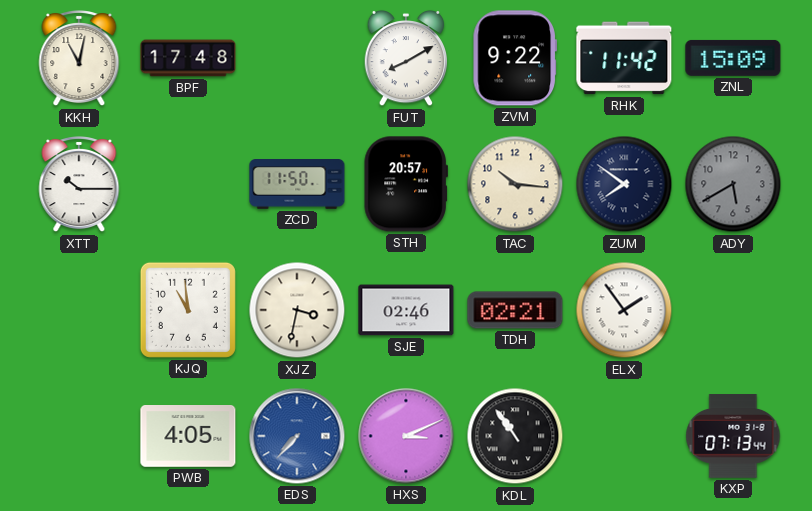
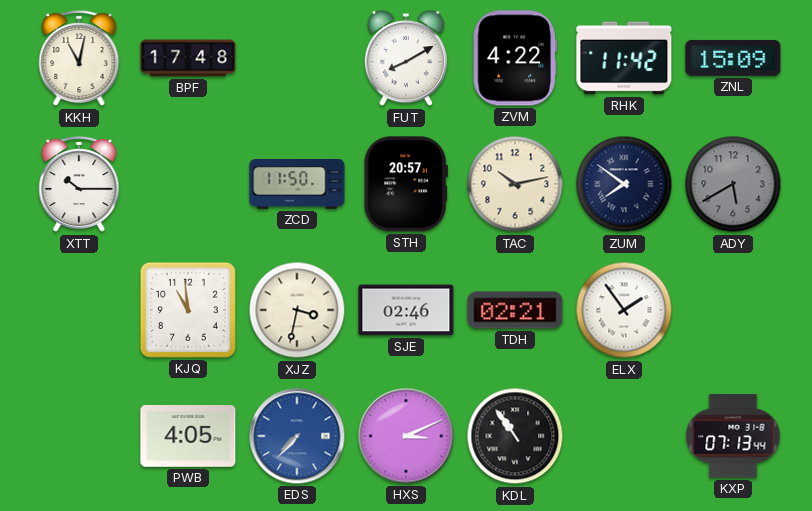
ZVM: 9:22 -> 4:22 (514, 58)
TAC: 10:16 -> 10:13 (515, 184)
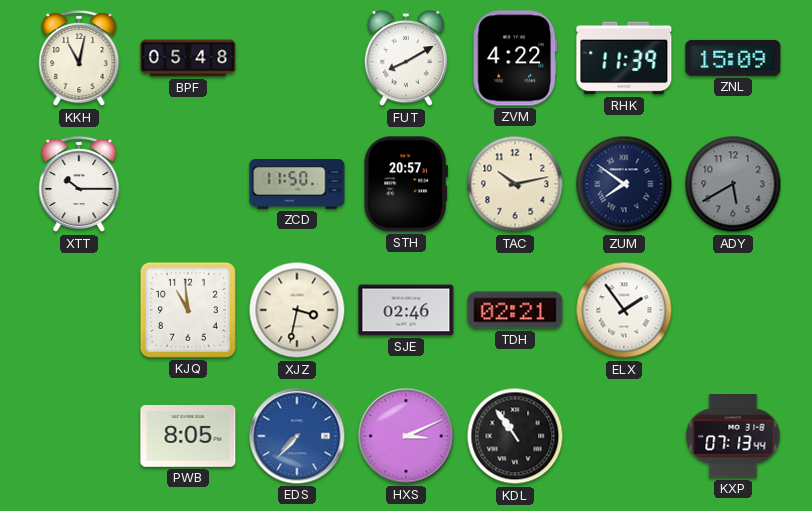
BPF: 17:48 -> 05:48 (188, 58)
RHK: 11:42 -> 11:39 (624, 58)
PWB: 4:05 -> 8:05 (188, 437)
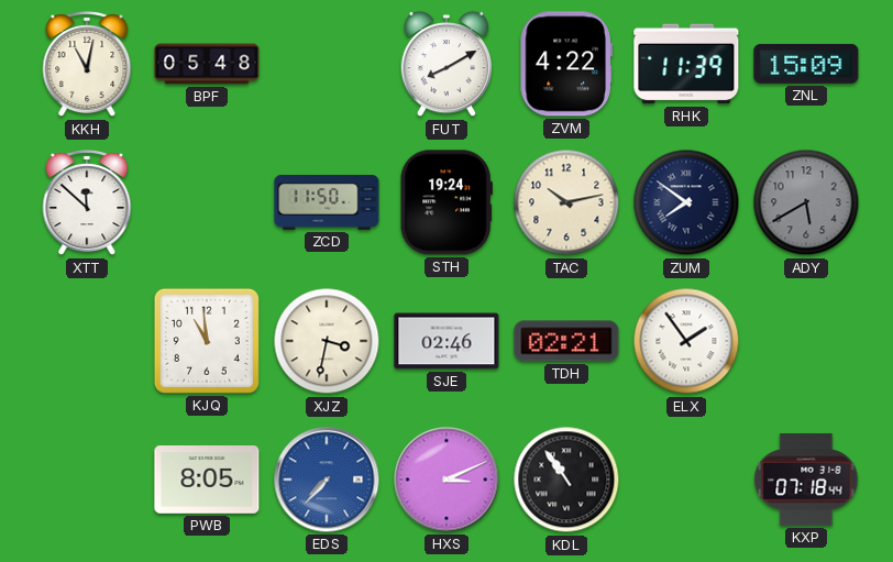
XTT: 10:15 -> 11:52 (87, 203)
STH: 20:57 -> 19:24 (446, 202)
KXP: 07:13 -> 07:18 (806, 480)
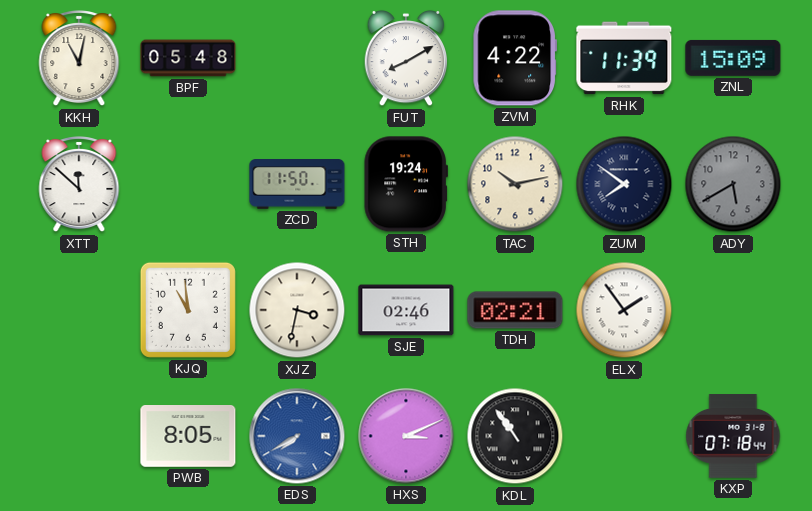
EDS: 7:37 -> 7:40 (297, 436)
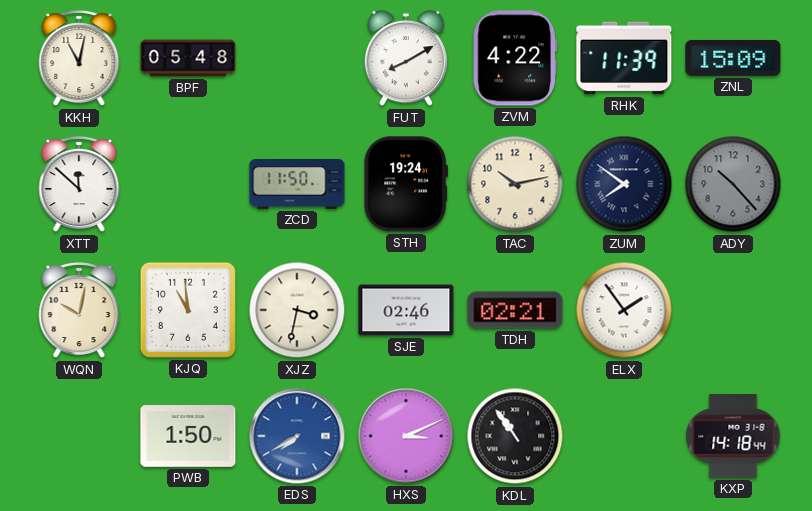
ADY: 5:40 -> 10:23 (733, 184)
WQN: none -> 10:02 (79, 311)
PWB: 8:05 -> 1:50 (188, 437)
KXP: 07:18 -> 14:18 (733, 436)
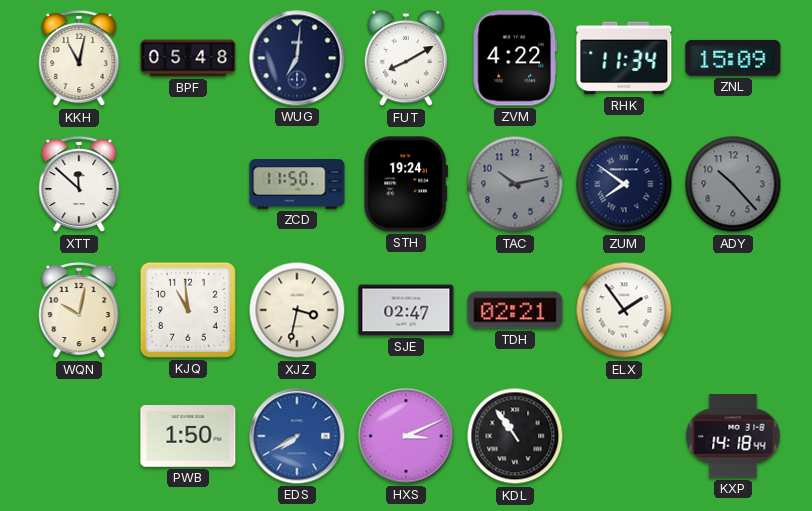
WUG: none -> 7:01 (297, 58)
RHK: 11:39 -> 11:34 (624, 58)
TAC dial: cream -> grey (515, 184)
SJE: 02:46 -> 02:47 (406, 310)
